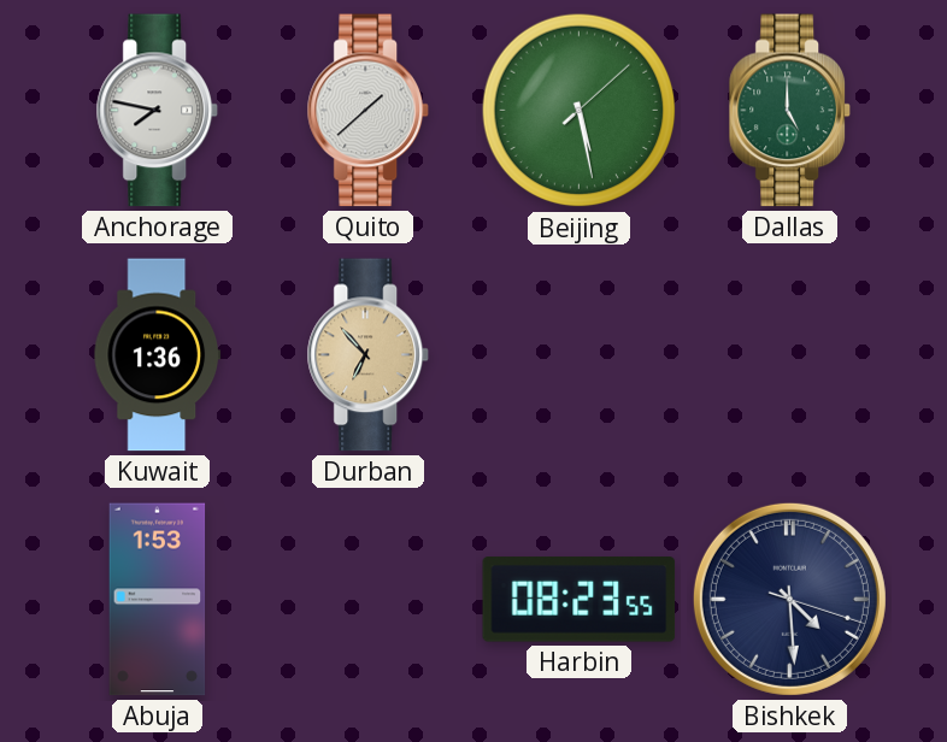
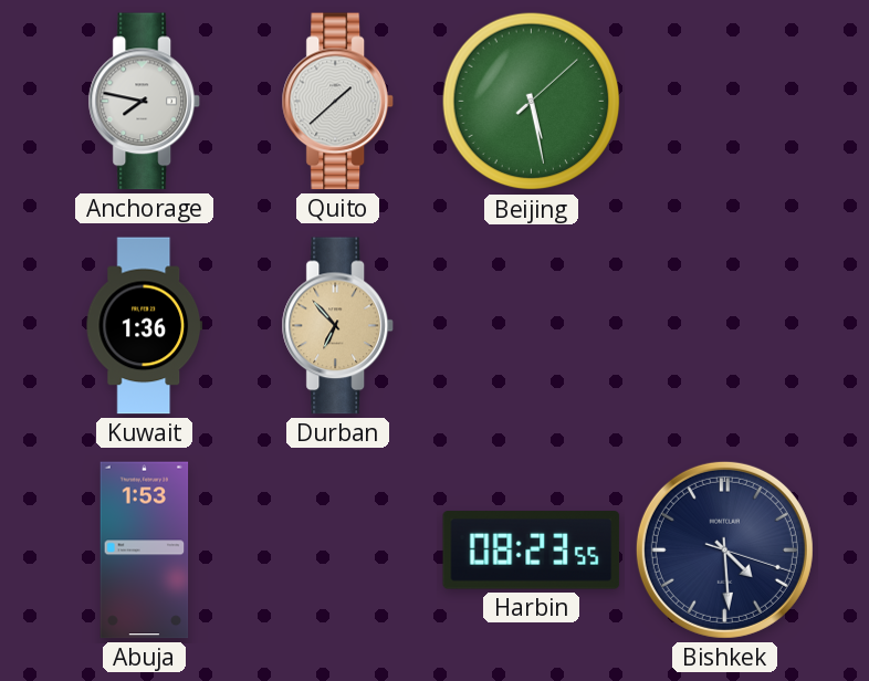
Dallas: 5:00 -> none (789, 111)
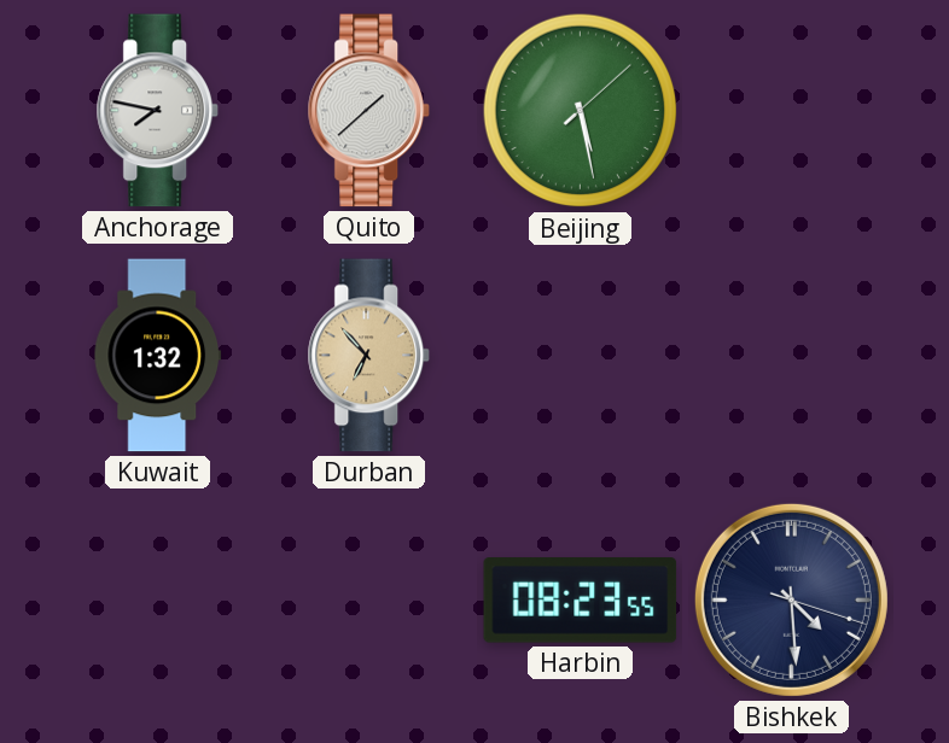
Kuwait: 1:36 -> 1:32 (157, 356)
Abuja: 1:53 -> none (145, 551)
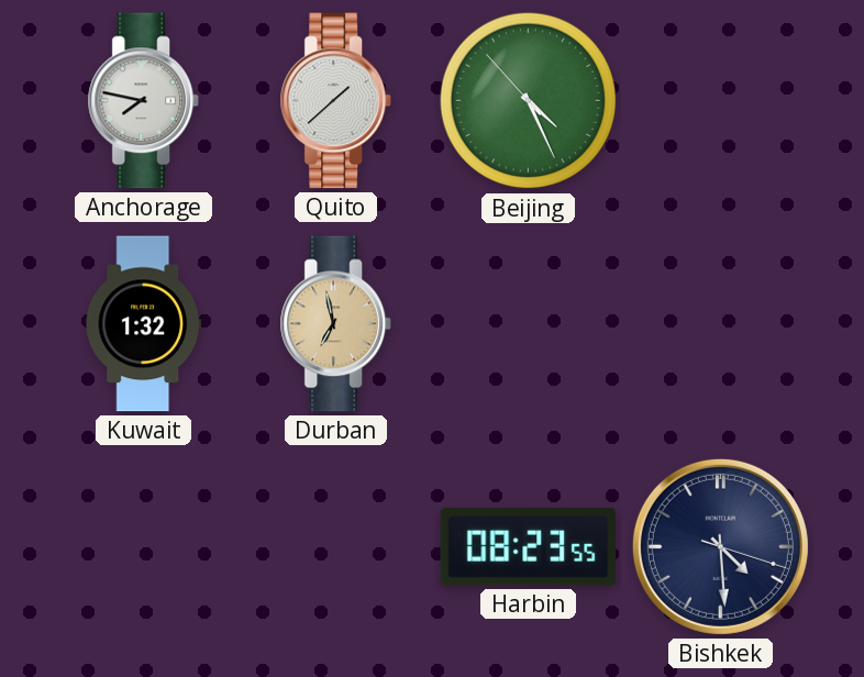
Beijing: 5:28 -> 4:25 (529, 101)
Durban: 6:53 -> 6:58 (335, 324)
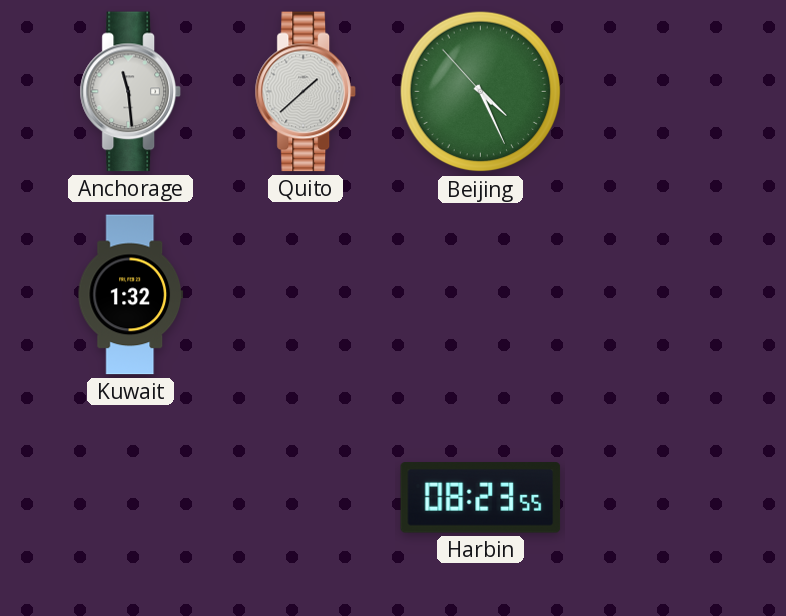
Anchorage: 7:47 -> 11:29 (130, 92)
Durban: 6:58 -> none (335, 324)
Bishkek: 4:29 -> none (720, 546)
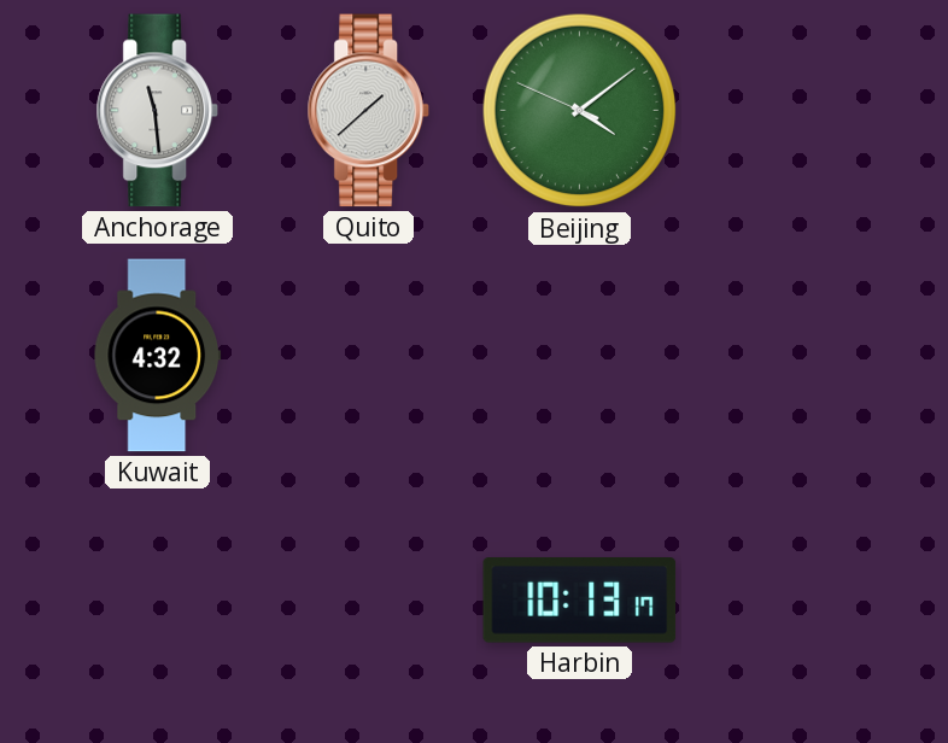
Beijing: 4:25 -> 4:08 (580, 111)
Kuwait: 1:32 -> 4:32 (157, 356)
Harbin: 08:23 -> 10:13 (580, 601)
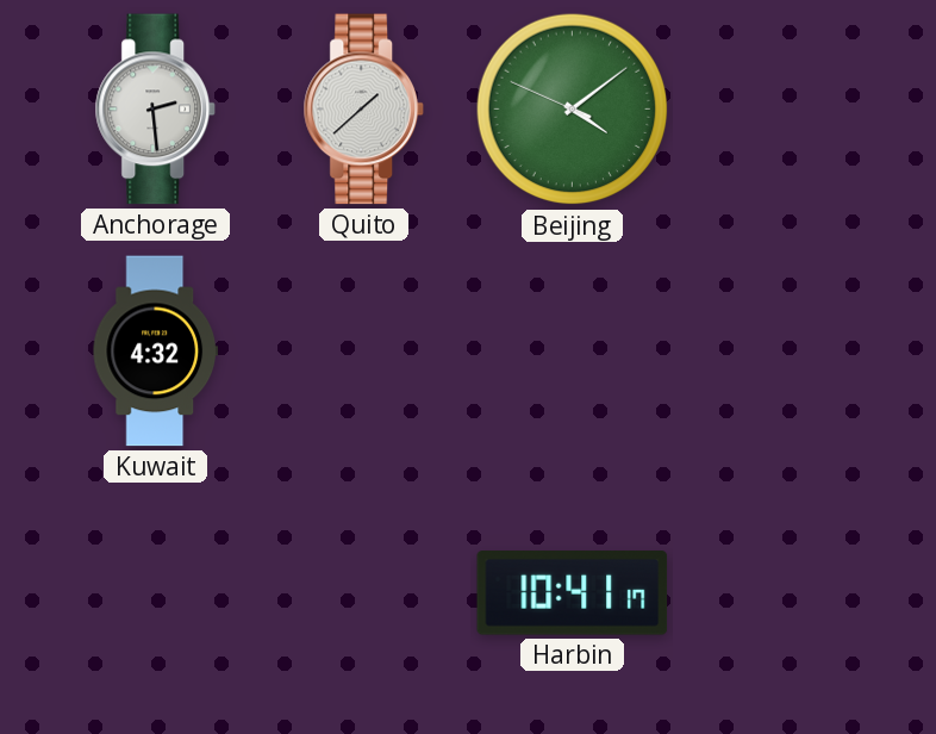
Anchorage: 11:29 -> 2:29 (155, 110)
Harbin: 10:13 -> 10:41 (573, 593)
